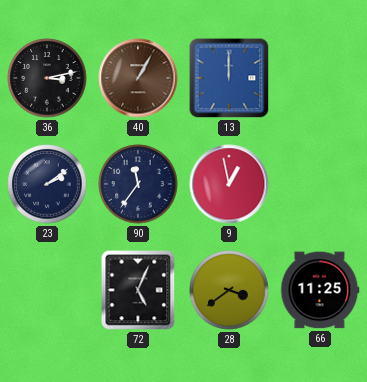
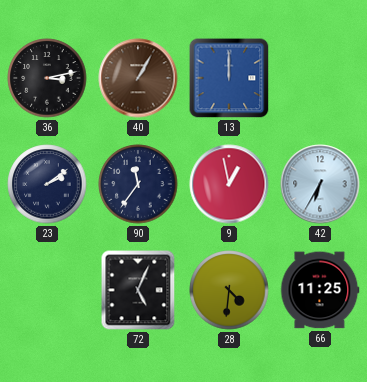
42: none -> 6:35 (320, 184)
28: 3:39 -> 4:31 (229, 290)
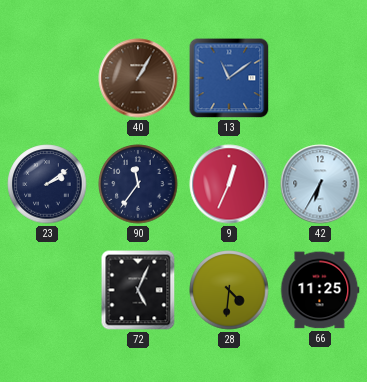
36: 3:13 -> none (47, 78)
13: 12:00 -> 11:09 (229, 78)
9: 12:58 -> 12:34 (229, 184)
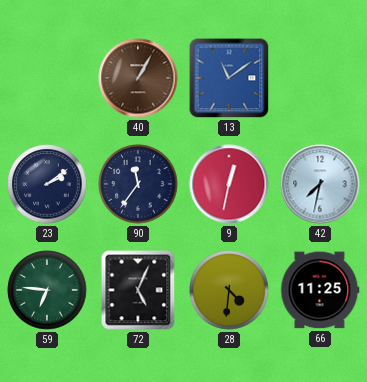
9: 12:34 -> 12:32 (229, 184)
42: 6:35 -> 7:32 (320, 184)
59: none -> 6:46 (47, 290)
